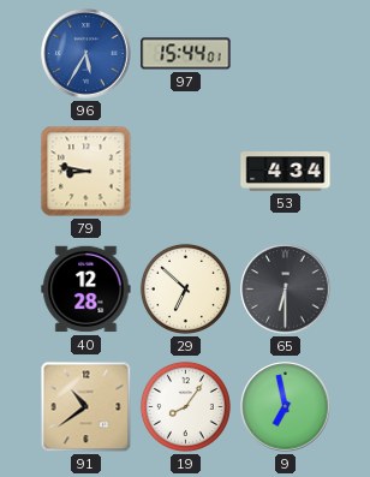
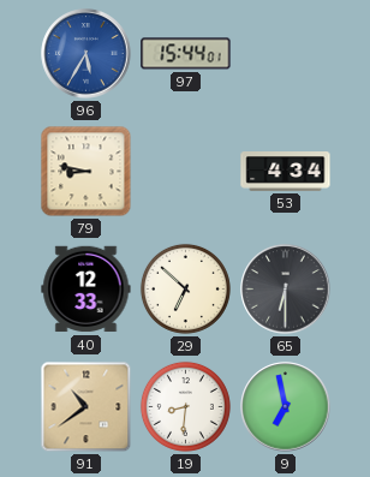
40: 12:28 -> 12:33 (86, 290)
19: 8:06 -> 8:31 (185, 406)
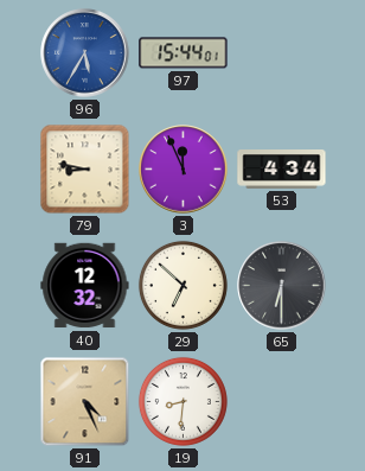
3: none -> 11:56 (184, 170)
40: 12:33 -> 12:32 (85, 286)
91: 10:39 -> 4:26 (85, 402)
9: 6:58 -> none (286, 407)
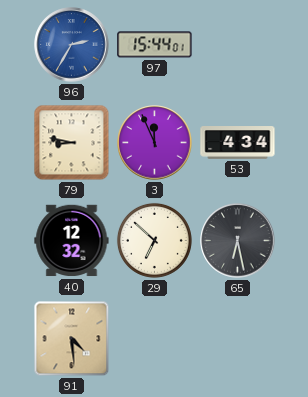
96: 5:35 -> 2:35 (72, 45)
65: 6:30 -> 6:28 (238, 241)
91: 4:26 -> 4:29 (72, 339)
19: 8:31 -> none (182, 401)
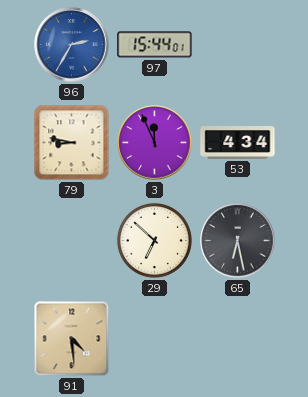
40: 12:32 -> none (72, 241)
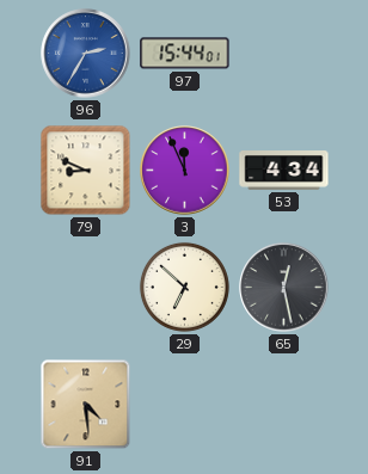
79: 8:47 -> 8:49 (86, 171)
65: 6:28 -> 12:28 (284, 288)
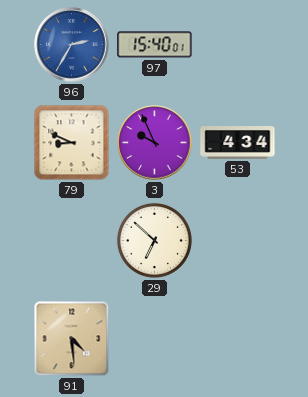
97: 15:44 -> 15:40 (155, 45)
3: 11:56 -> 9:56 (155, 143)
65: 12:28 -> none (284, 288)
